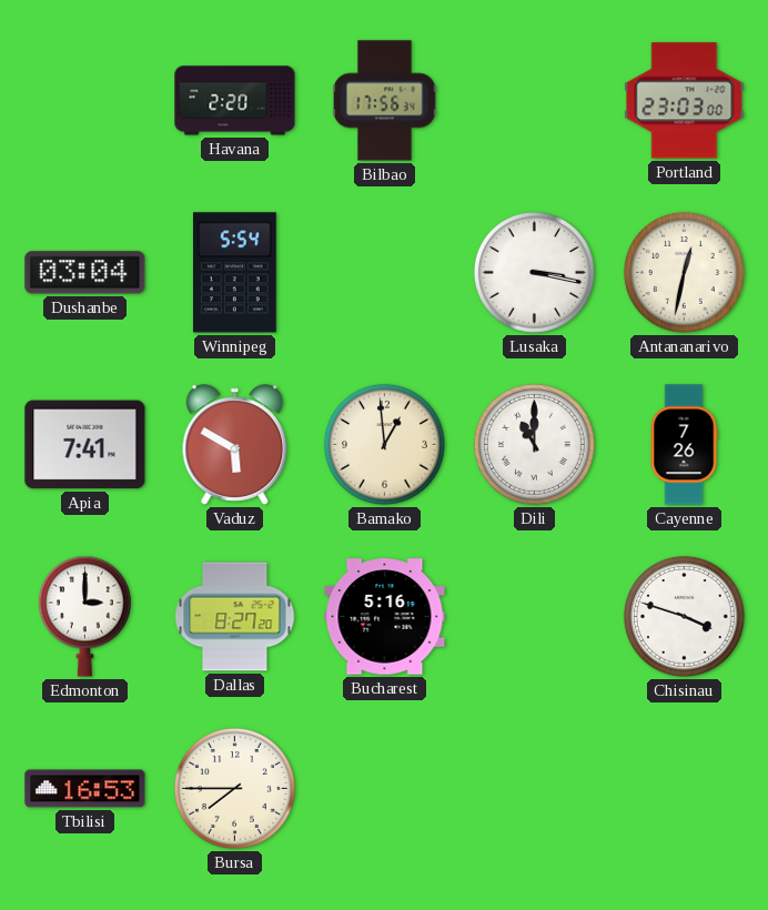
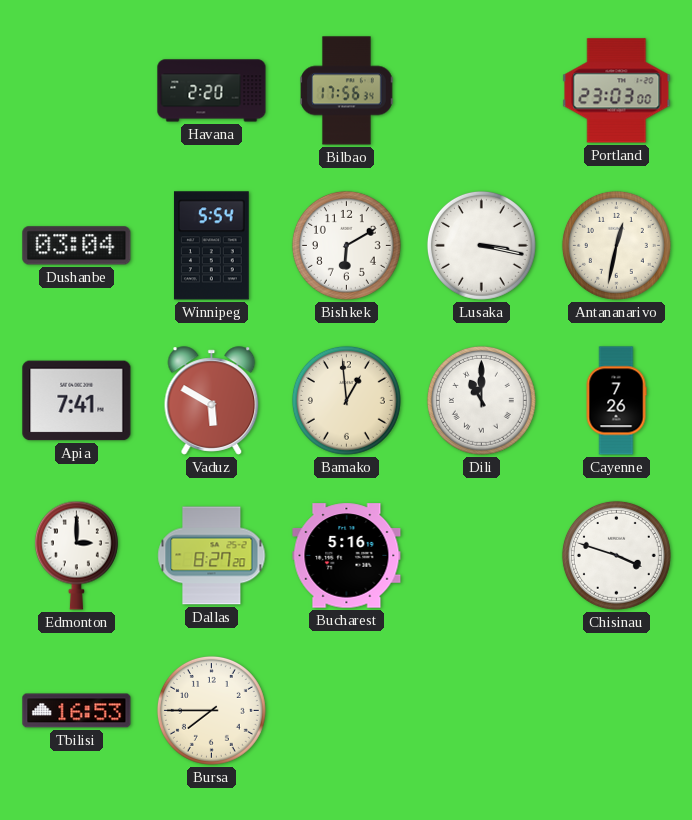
Bishkek: none -> 6:10 (346, 245)
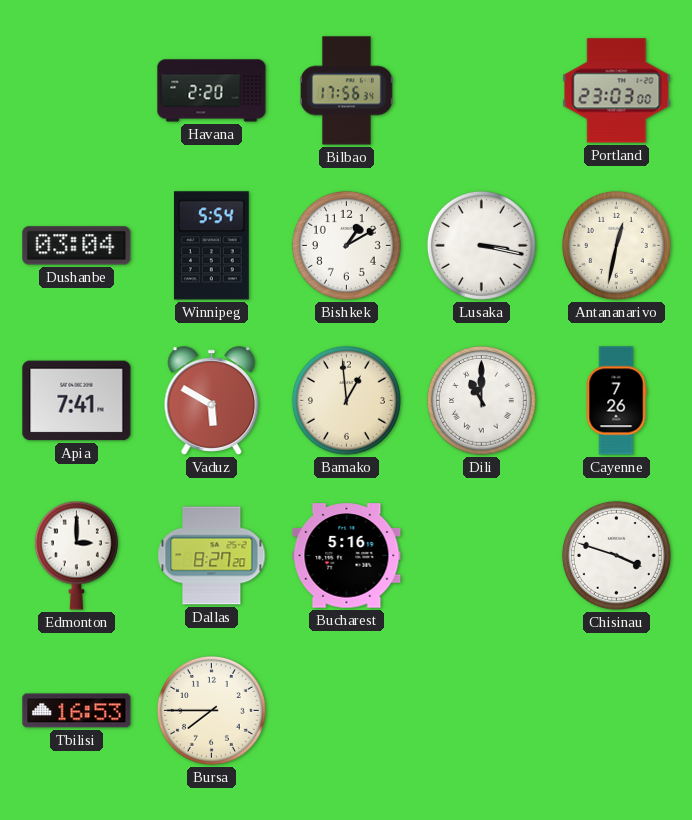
Bishkek: 6:10 -> 1:10 (346, 245)
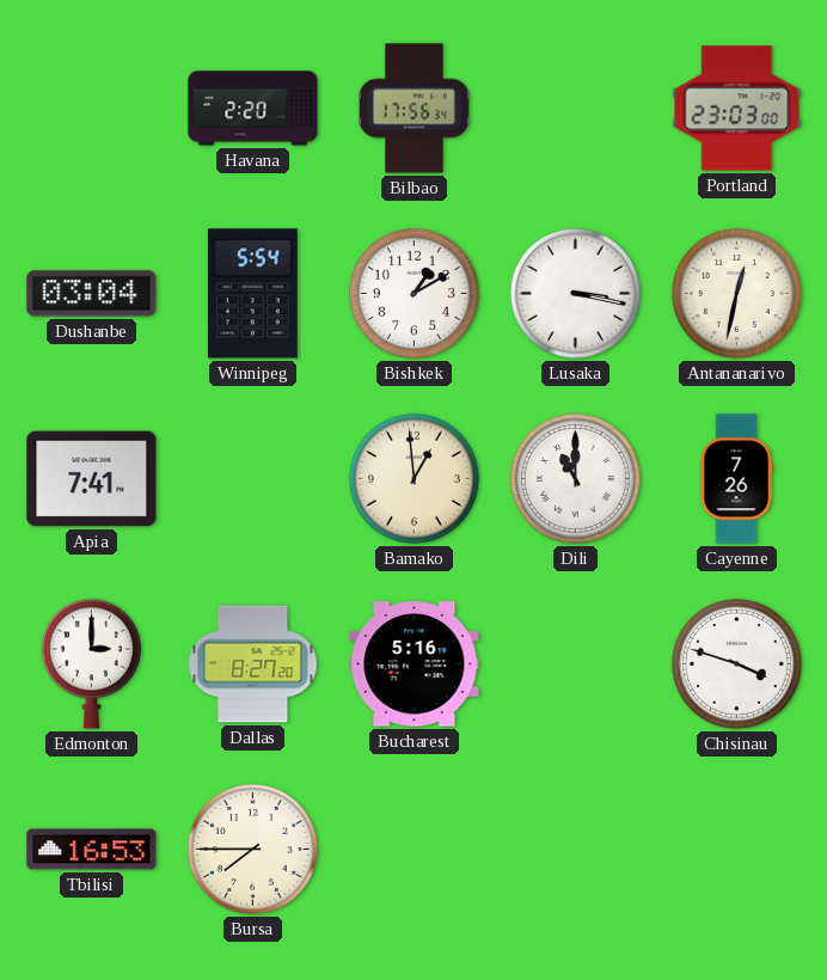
Vaduz: 5:50 -> none (212, 401)
